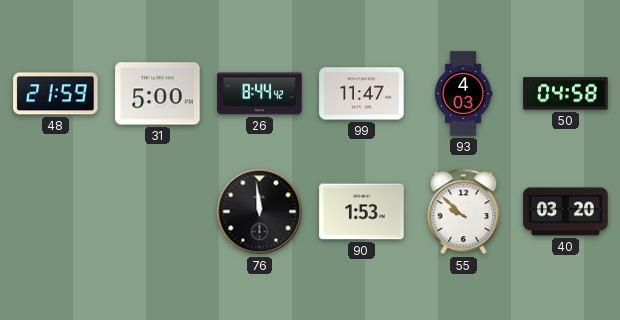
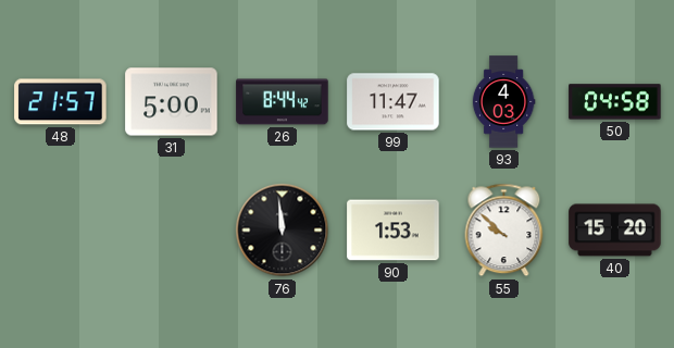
48: 21:59 -> 21:57 (61, 102)
40: 03:20 -> 15:20 (615, 231)
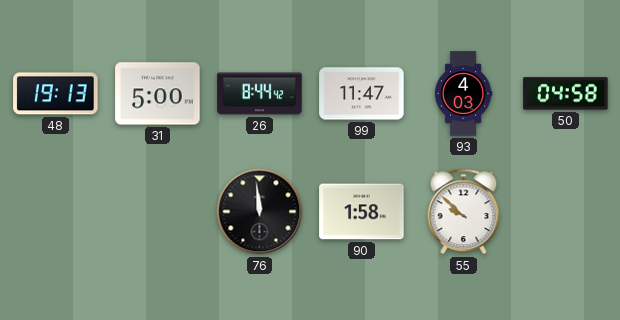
48: 21:57 -> 19:13 (56, 94)
90: 1:53 -> 1:58 (362, 212)
40: 15:20 -> none (615, 231)
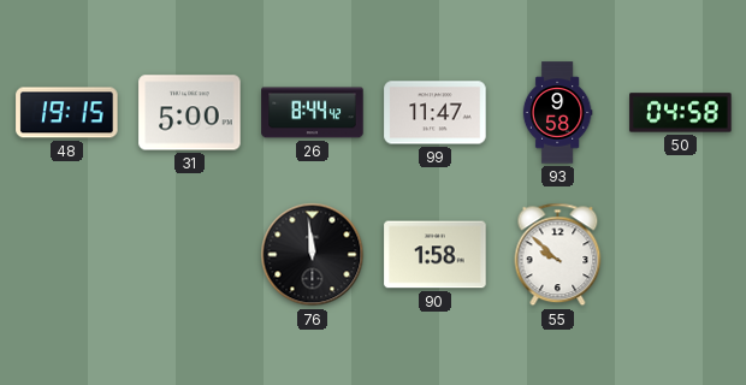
48: 19:13 -> 19:15 (67, 113)
93: 4:03 -> 9:58 (557, 113)
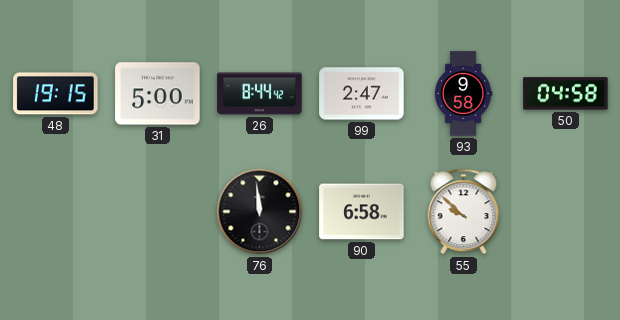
99: 11:47 -> 2:47 (362, 94)
90: 1:58 -> 6:58 (362, 212)
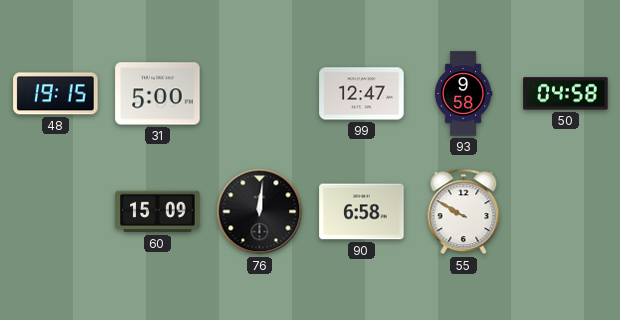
26: 8:44 -> none (260, 94)
99: 2:47 -> 12:47 (362, 94)
60: none -> 15:09 (158, 212)
76: 11:59 -> 12:01 (260, 212)
55: 9:52 -> 9:50 (464, 212)
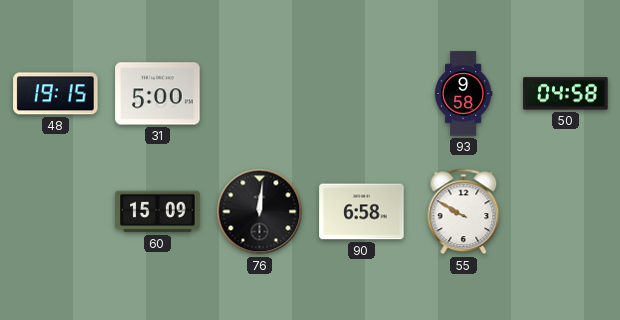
99: 12:47 -> none (362, 94)
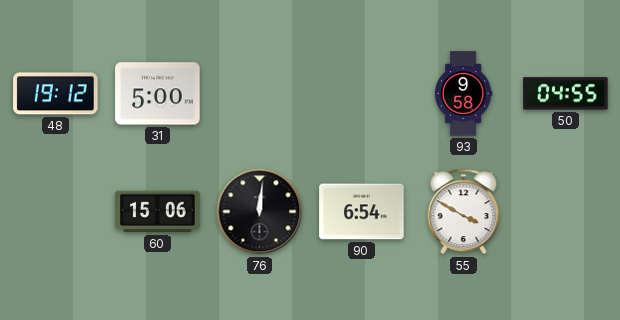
48: 19:15 -> 19:12 (56, 94)
50: 04:58 -> 04:55 (566, 94)
60: 15:09 -> 15:06 (158, 212)
90: 6:58 -> 6:54 (362, 212)
55: 9:50 -> 3:50 (464, 212)
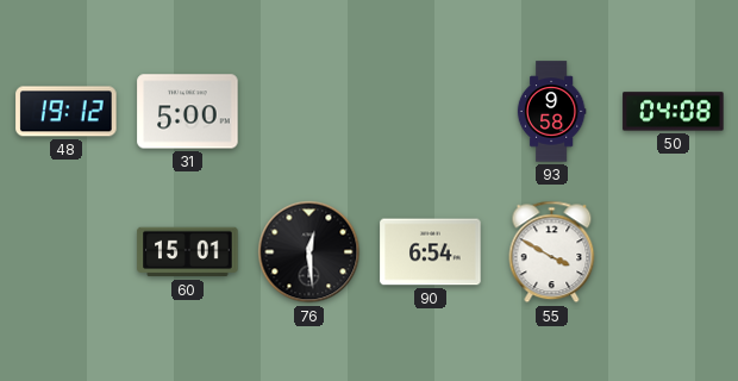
50: 04:55 -> 04:08 (674, 112)
60: 15:06 -> 15:01 (188, 252)
76: 12:01 -> 12:29 (309, 252)
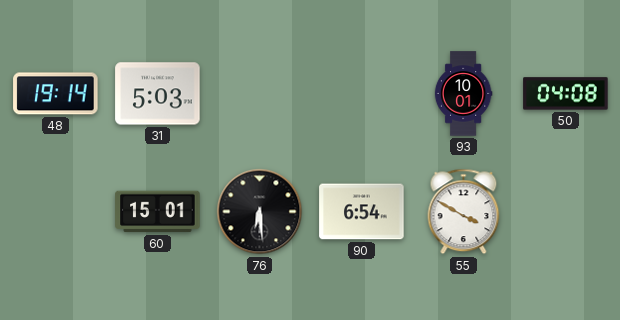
48: 19:12 -> 19:14 (56, 94)
31: 5:00 -> 5:03 (158, 94)
93: 9:58 -> 10:01 (463, 94)
76: 12:29 -> 6:29 (260, 212)
